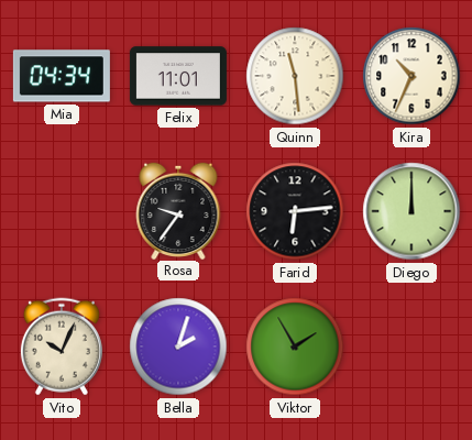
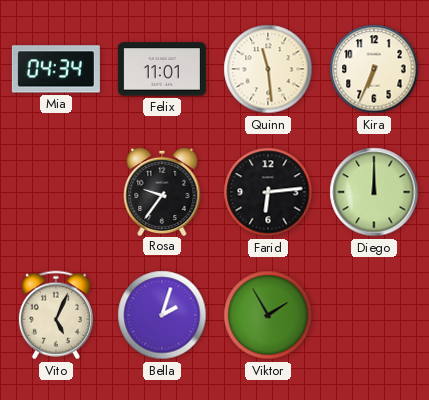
Kira: 10:34 -> 6:34 (374, 69)
Vito: 10:04 -> 5:04 (56, 315)
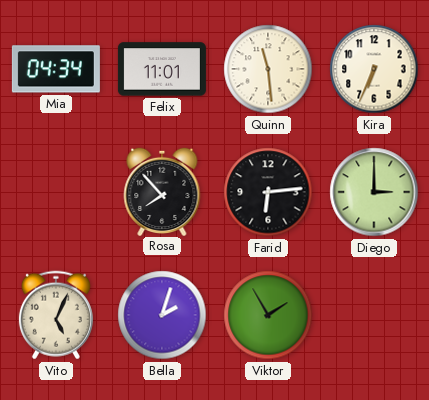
Rosa: 9:36 -> 7:53 (162, 191)
Diego: 12:00 -> 3:00 (374, 192)
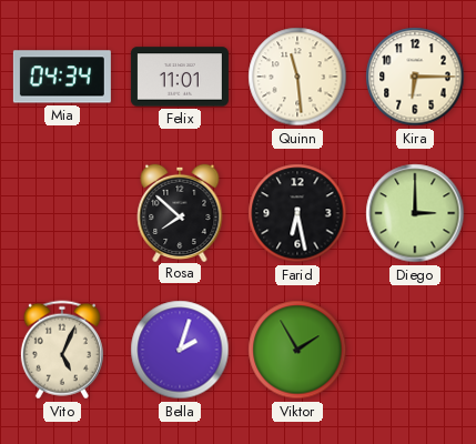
Kira: 6:34 -> 6:15 (415, 77)
Rosa: 7:53 -> 7:52 (180, 212)
Farid: 6:14 -> 6:28 (297, 213)
